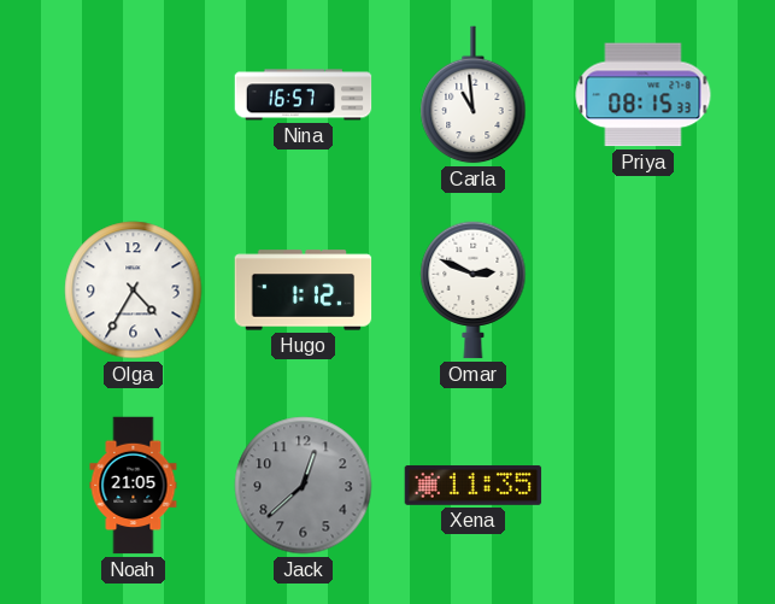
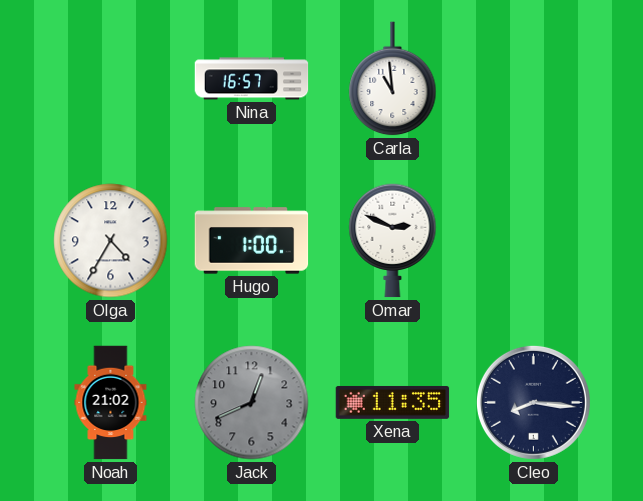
Priya: 08:15 -> none (644, 95)
Hugo: 1:12 -> 1:00 (252, 241)
Noah: 21:05 -> 21:02 (111, 403)
Jack: 12:38 -> 12:41 (252, 403)
Cleo: none -> 8:16 (533, 402)
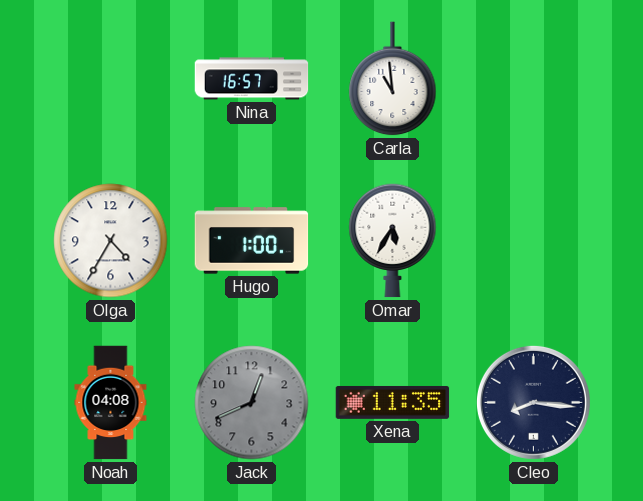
Omar: 2:49 -> 5:35 (393, 241)
Noah: 21:02 -> 04:08 (111, 403)
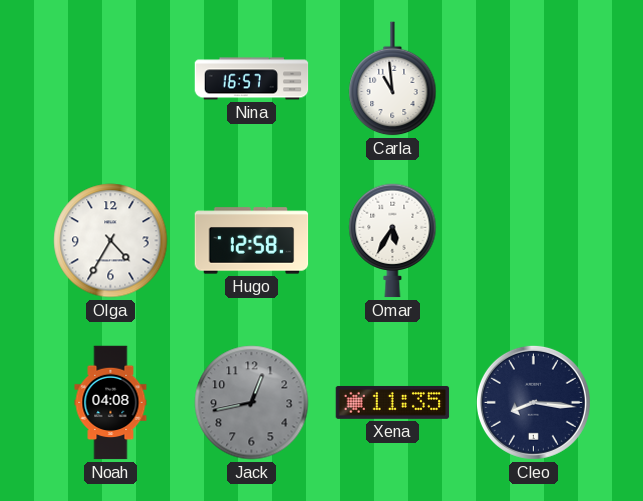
Hugo: 1:00 -> 12:58 (252, 241)
Jack: 12:41 -> 12:43 (252, 403)
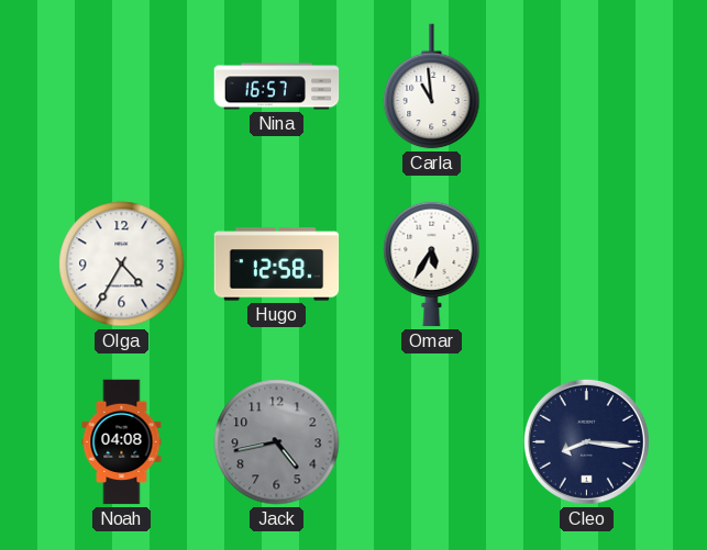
Jack: 12:43 -> 4:43 (277, 442)
Xena: 11:35 -> none (393, 402)
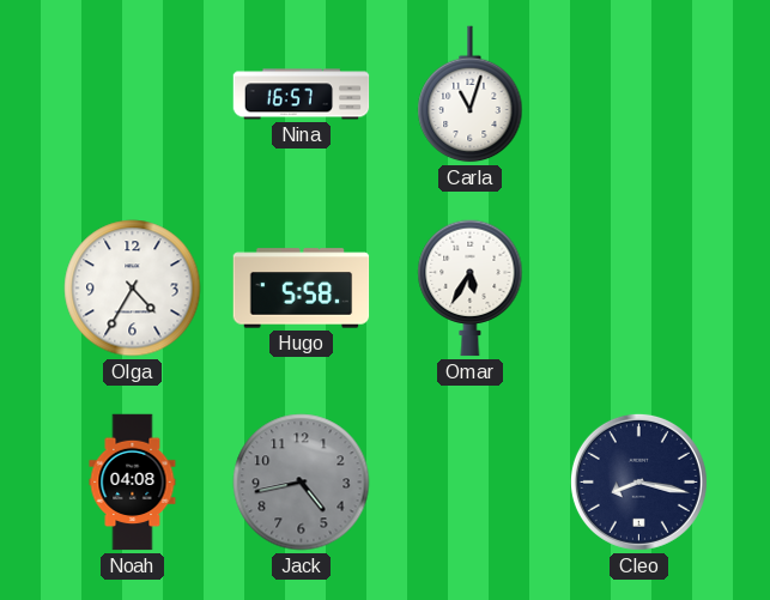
Carla: 10:59 -> 11:03 (471, 95)
Hugo: 12:58 -> 5:58 (302, 289)
Cleo: 8:16 -> 8:17 (638, 481)
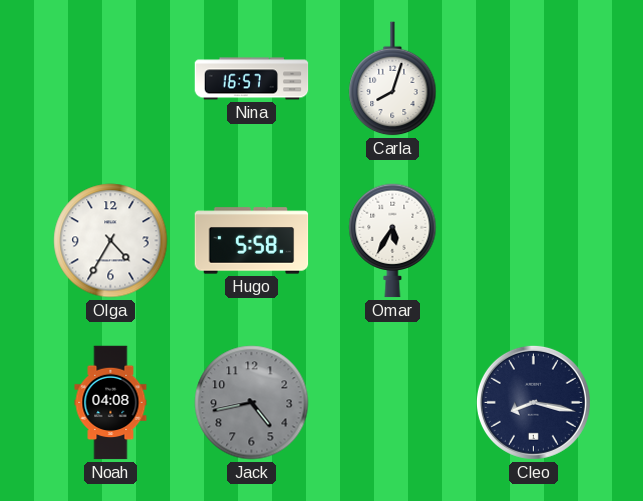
Carla: 11:03 -> 8:03 (393, 79)
